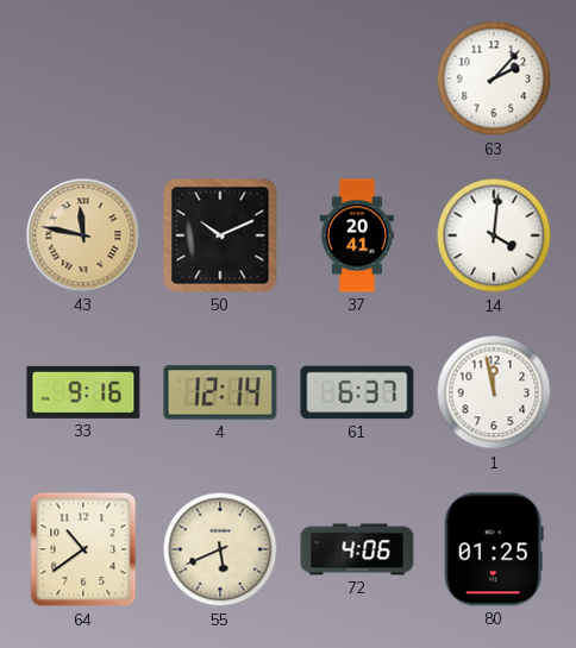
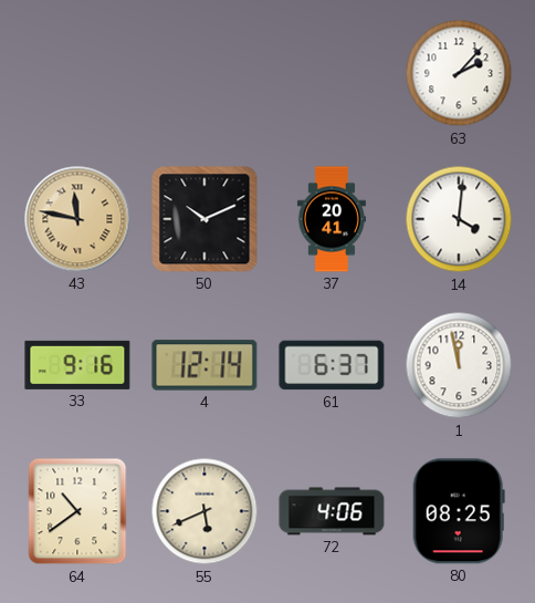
80: 01:25 -> 08:25 (459, 511)
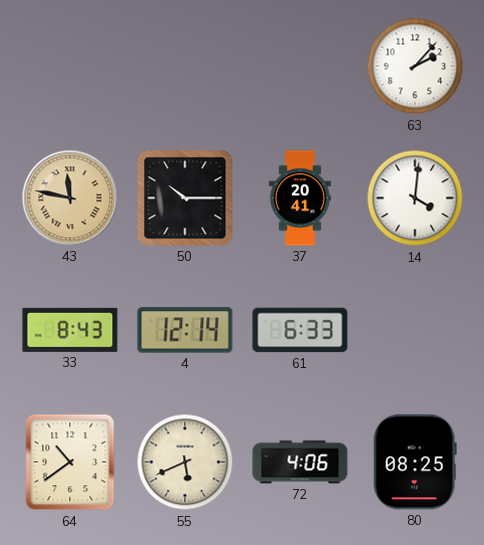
50: 10:11 -> 10:15 (185, 198)
33: 9:16 -> 8:43 (70, 330)
61: 6:37 -> 6:33 (300, 330)
1: 11:58 -> none (459, 365)
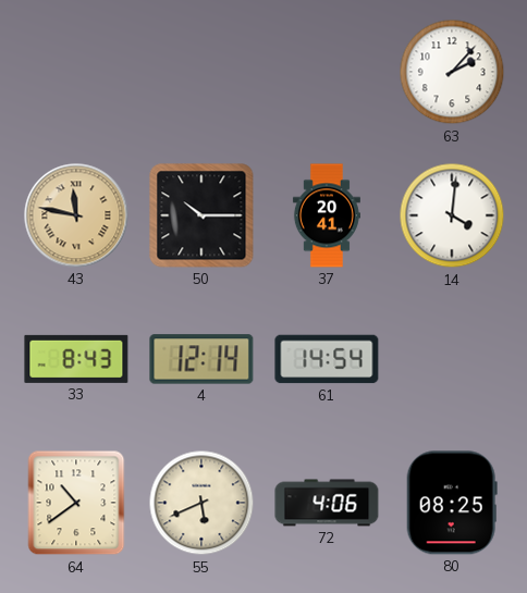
61: 6:33 -> 14:54 (327, 359)
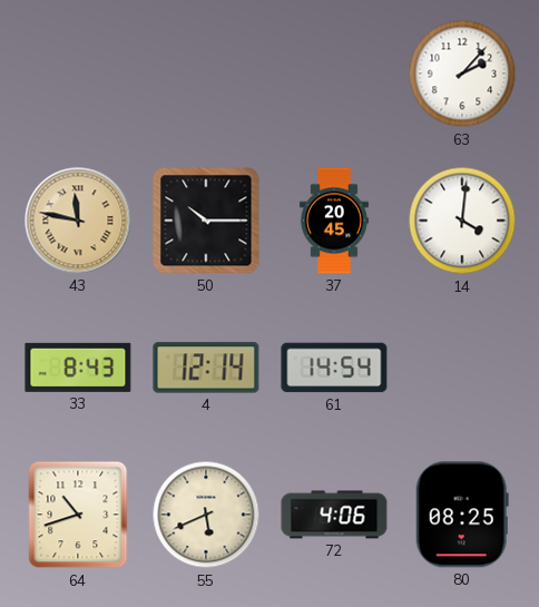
37: 20:41 -> 20:45 (334, 221)
64: 10:39 -> 10:42 (78, 515)
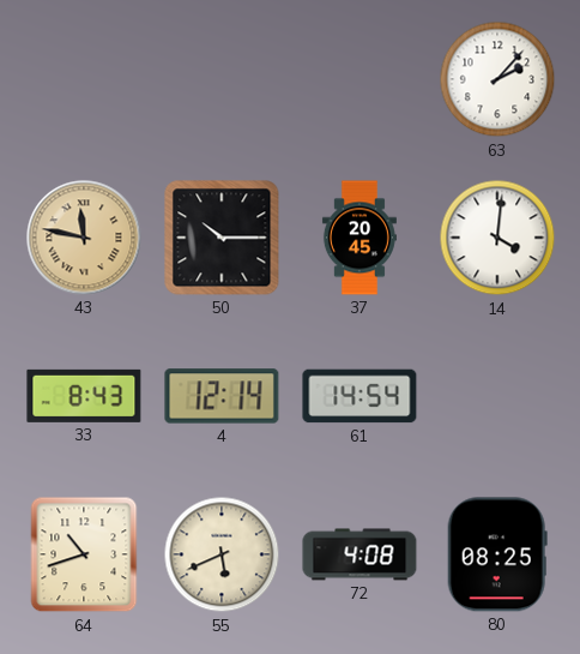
72: 4:06 -> 4:08 (360, 554)
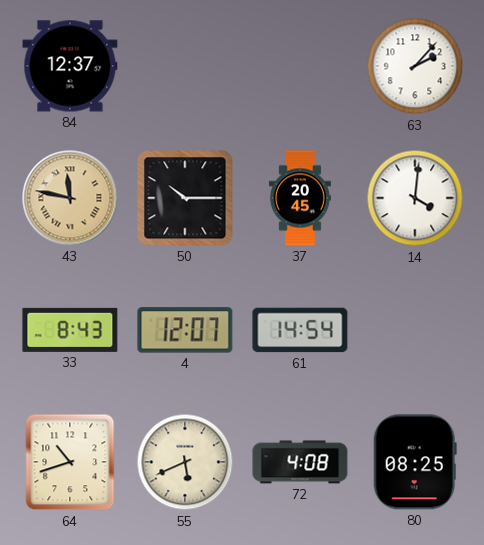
84: none -> 12:37 (70, 66)
4: 12:14 -> 12:07 (185, 330)
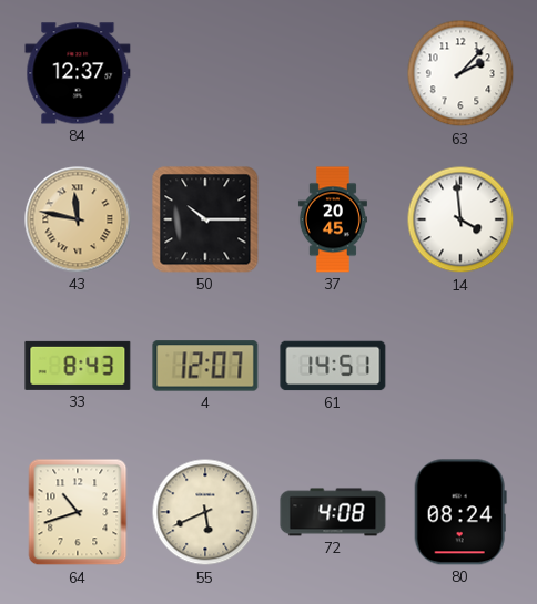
14: 4:01 -> 3:59 (460, 219)
61: 14:54 -> 14:51 (333, 366)
80: 08:25 -> 08:24 (460, 512)
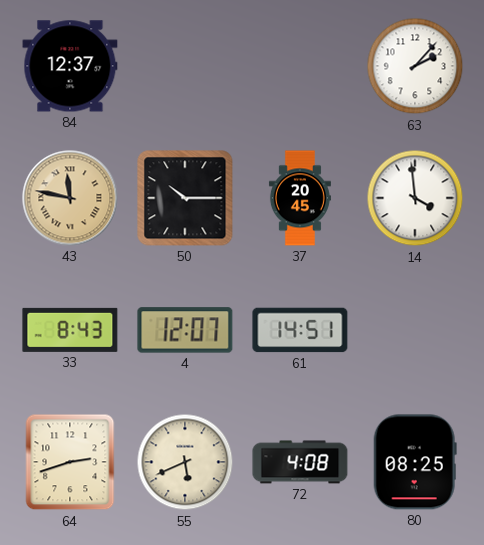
64: 10:42 -> 2:42 (70, 462)
80: 08:24 -> 08:25 (415, 462)
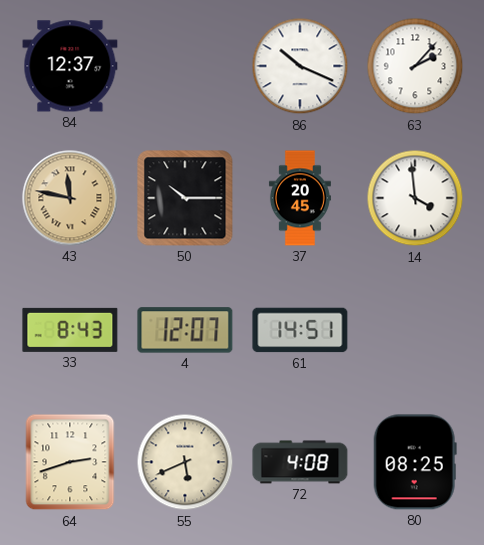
86: none -> 10:19 (300, 66)
